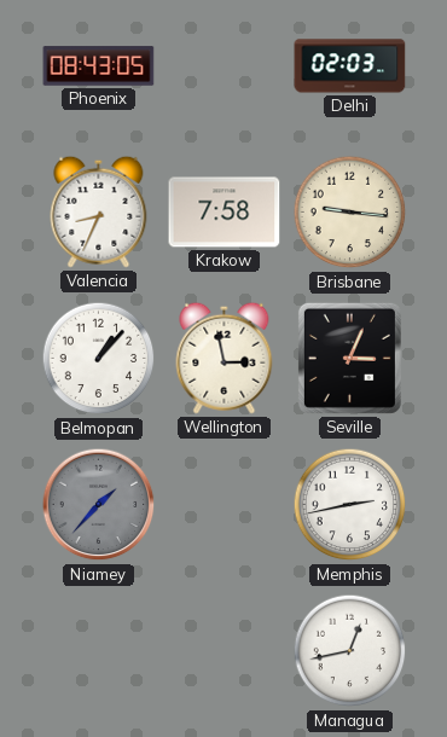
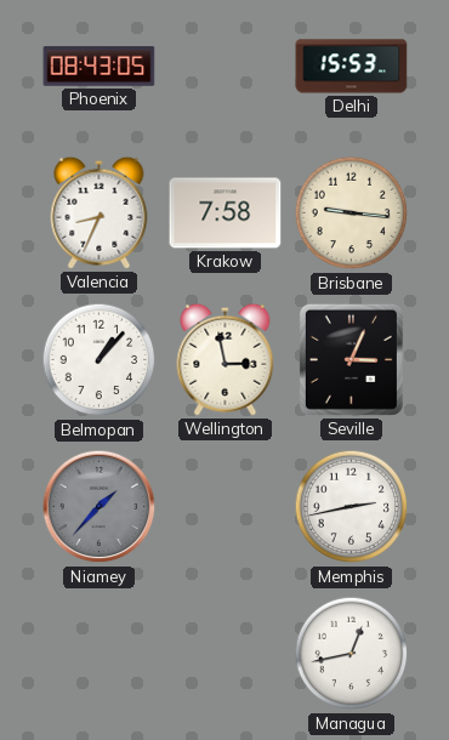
Delhi: 02:03 -> 15:53 (352, 67)
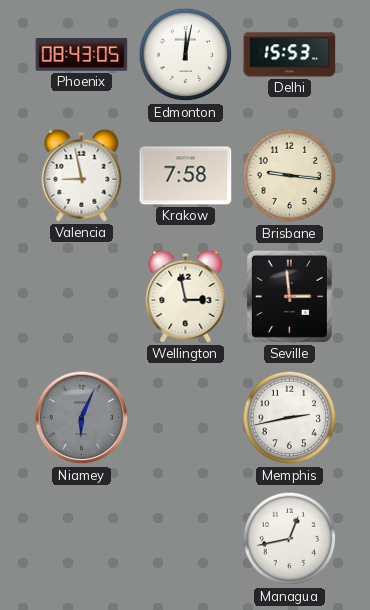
Edmonton: none -> 12:02 (186, 55)
Valencia: 8:34 -> 8:58 (82, 175)
Belmopan: 1:07 -> none (100, 360)
Seville: 3:04 -> 2:59 (289, 296)
Niamey: 1:37 -> 6:04 (82, 418)
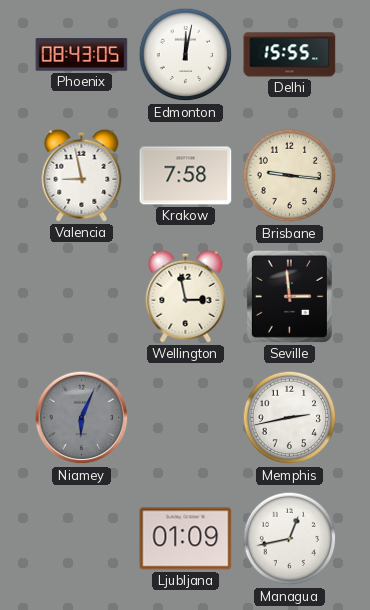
Delhi: 15:53 -> 15:55 (290, 55)
Ljubljana: none -> 01:09 (186, 539)
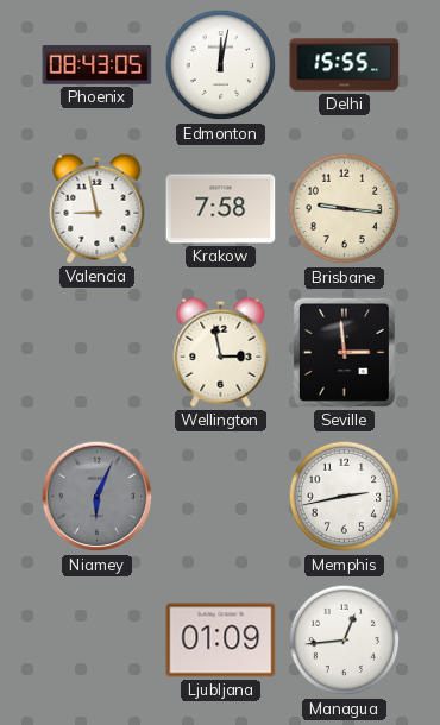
Managua: 12:43 -> 12:44 (345, 641)
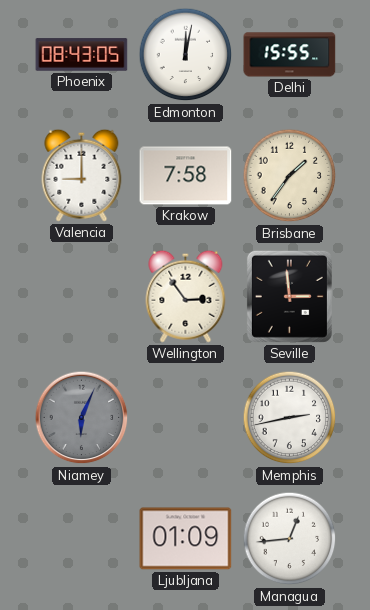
Valencia: 8:58 -> 9:00 (82, 175)
Brisbane: 9:16 -> 1:36 (290, 176)
Wellington: 2:58 -> 2:54 (186, 296)
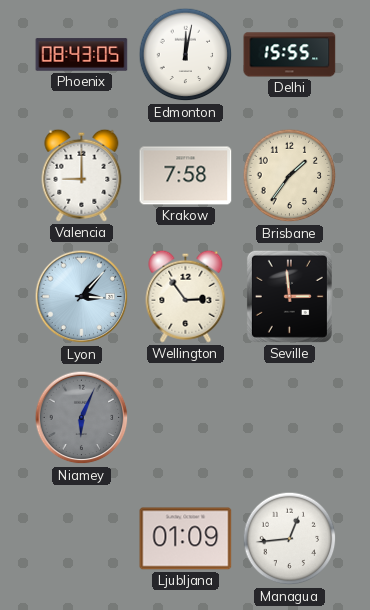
Lyon: none -> 3:07 (82, 297)
Memphis: 2:43 -> none (290, 418)
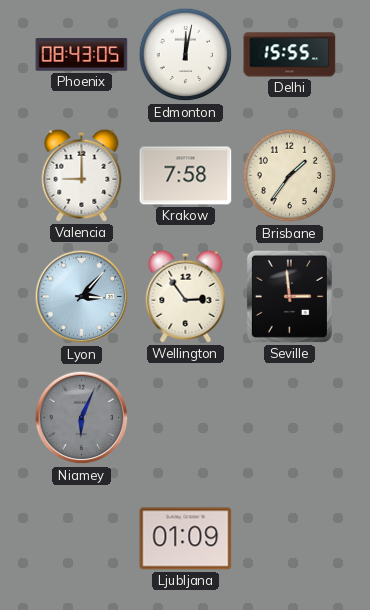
Managua: 12:44 -> none (290, 539)
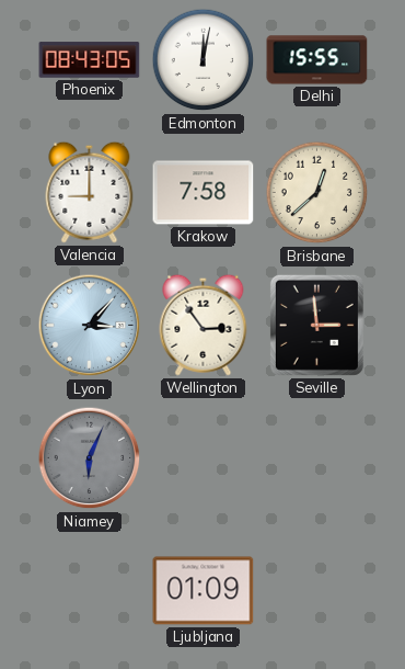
Brisbane: 1:36 -> 12:38 (317, 193)
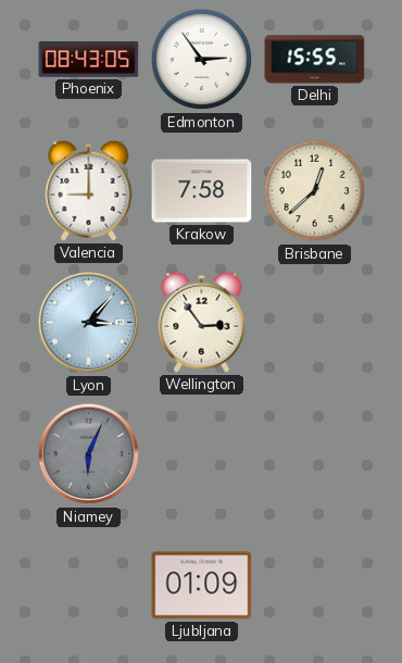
Edmonton: 12:02 -> 2:54 (202, 60)
Seville: 2:59 -> none (316, 325)
